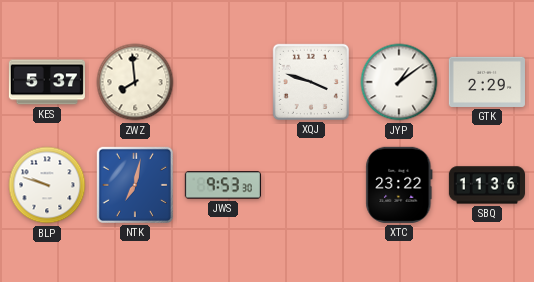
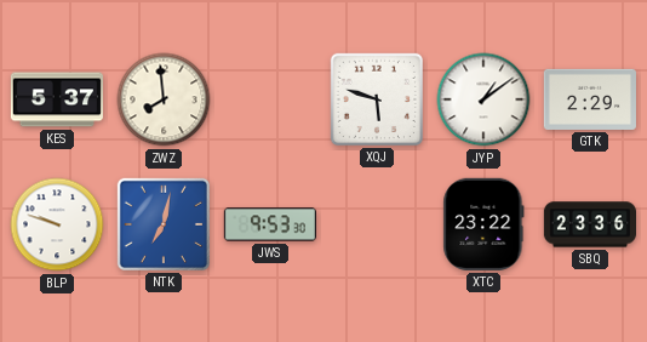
XQJ: 3:48 -> 5:48 (377, 99)
SBQ: 11:36 -> 23:36 (589, 224)
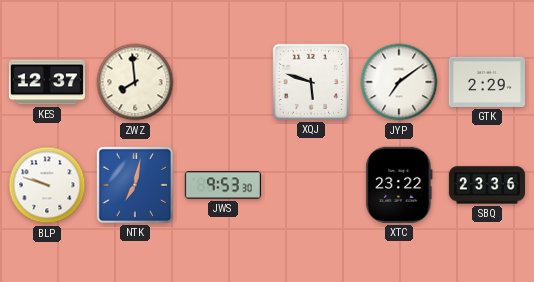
KES: 5:37 -> 12:37 (47, 82)
JYP: 1:09 -> 7:09 (399, 82)
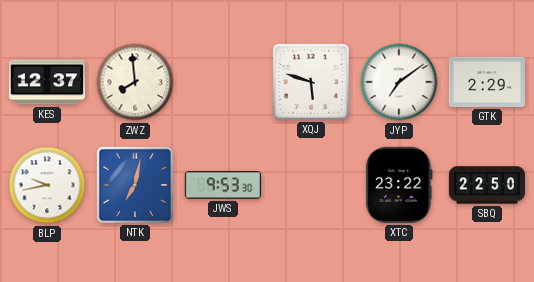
BLP: 9:48 -> 9:43 (47, 185)
SBQ: 23:36 -> 22:50 (486, 185)
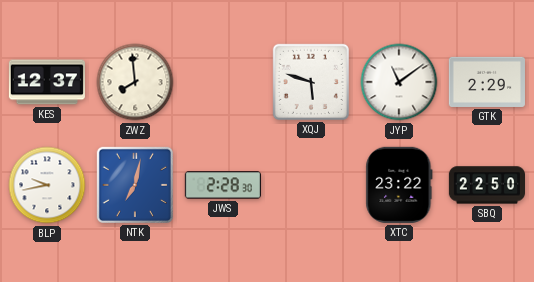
JYP: 7:09 -> 11:09 (399, 82)
JWS: 9:53 -> 2:28 (223, 185)
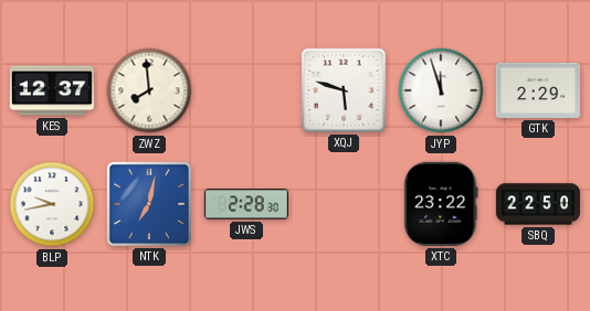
JYP: 11:09 -> 11:57 (441, 90)
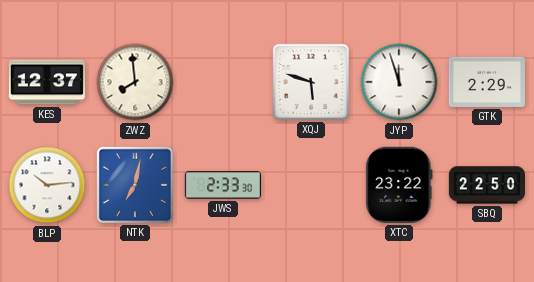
BLP: 9:43 -> 10:14 (47, 185)
JWS: 2:28 -> 2:33 (223, 185)
